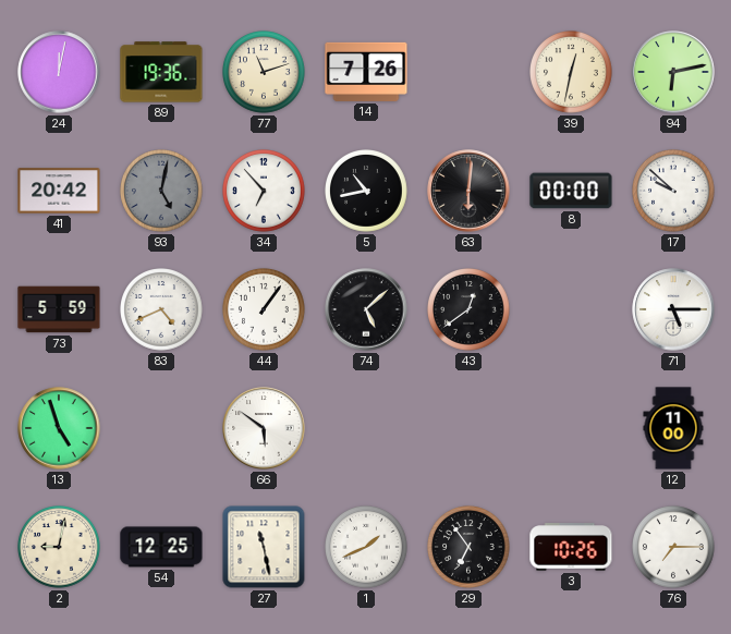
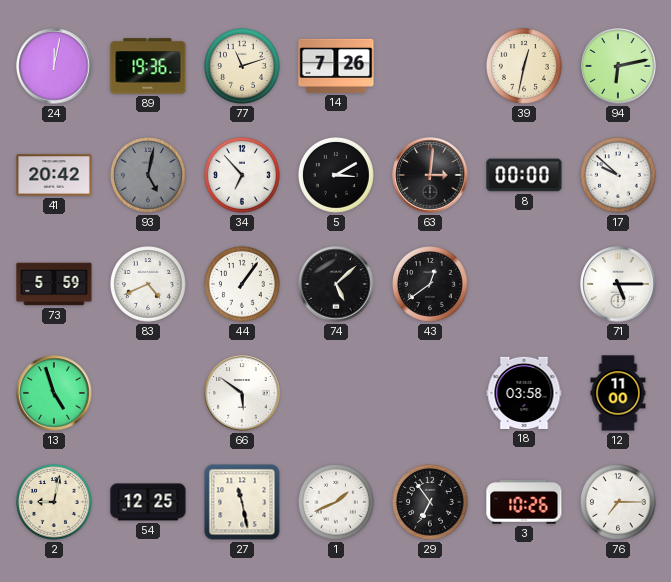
5: 10:43 -> 3:10 (337, 176)
63: 6:01 -> 3:01 (430, 175)
18: none -> 03:58 (524, 393)
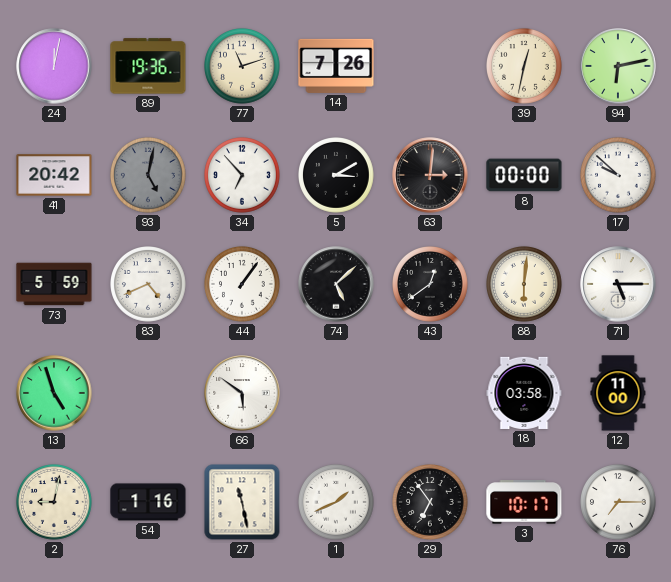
88: none -> 6:01 (525, 285)
54: 12:25 -> 1:16 (148, 502)
3: 10:26 -> 10:17 (524, 502)
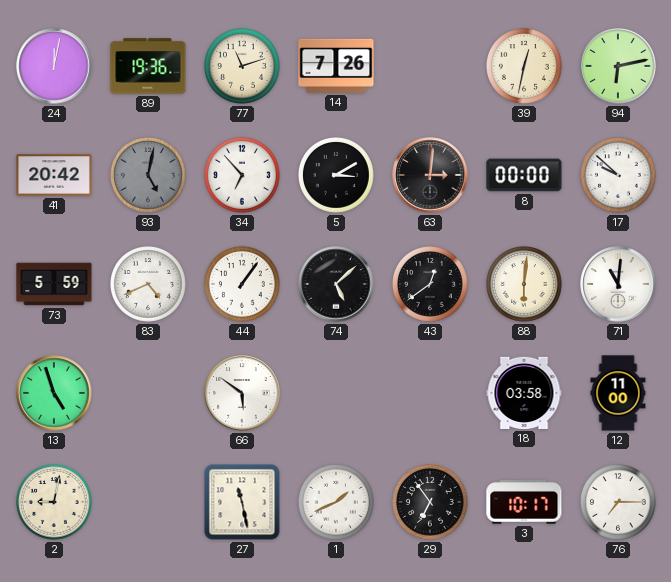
71: 5:15 -> 11:01 (618, 284)
54: 1:16 -> none (148, 502)
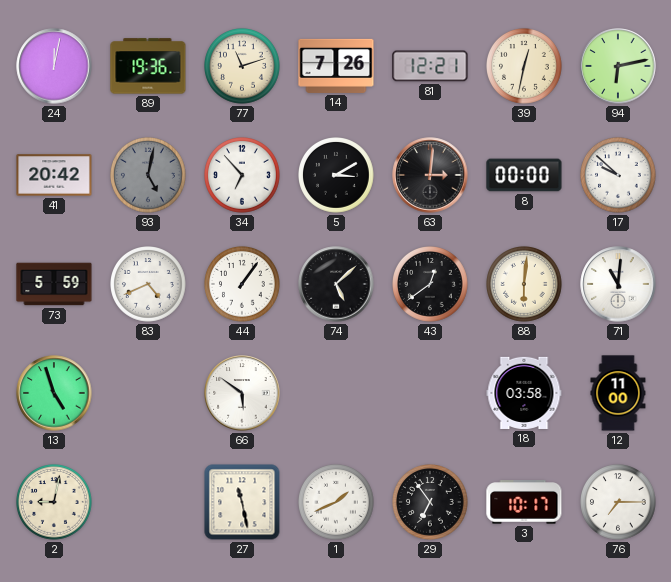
81: none -> 12:21 (430, 66)
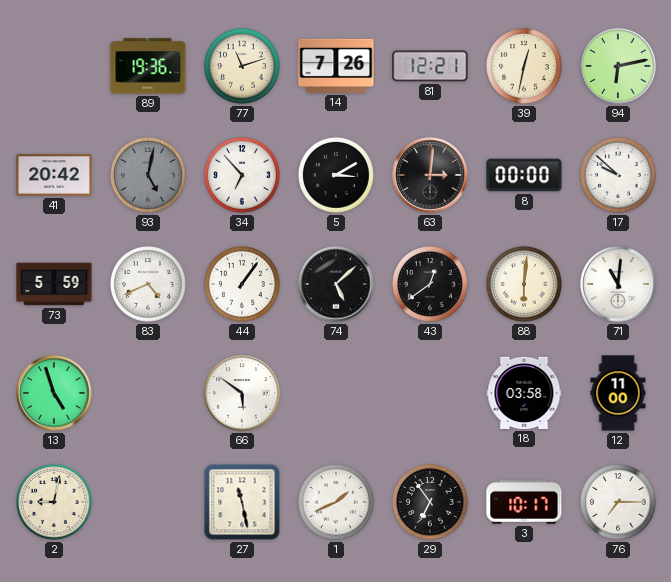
24: 12:02 -> none (54, 66)
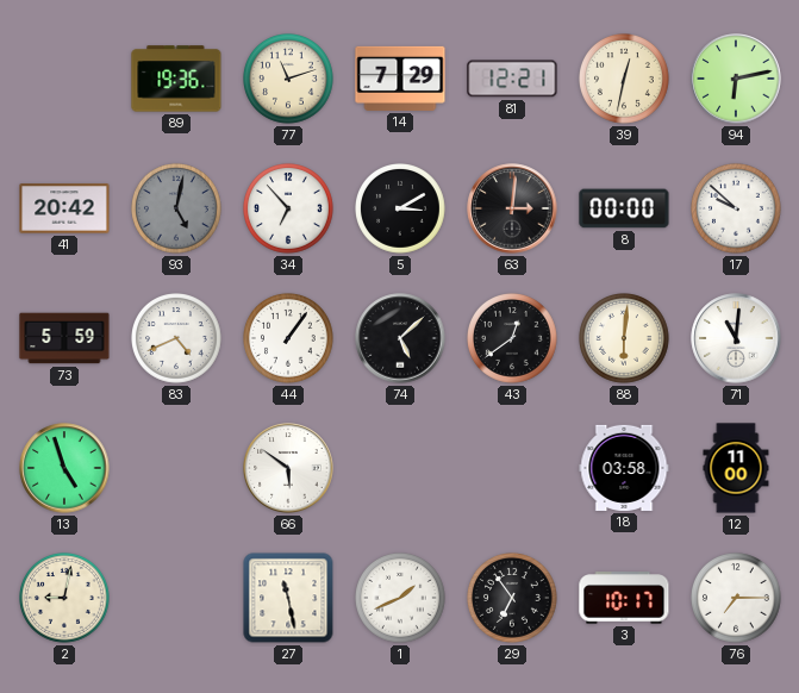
14: 7:26 -> 7:29 (400, 79)
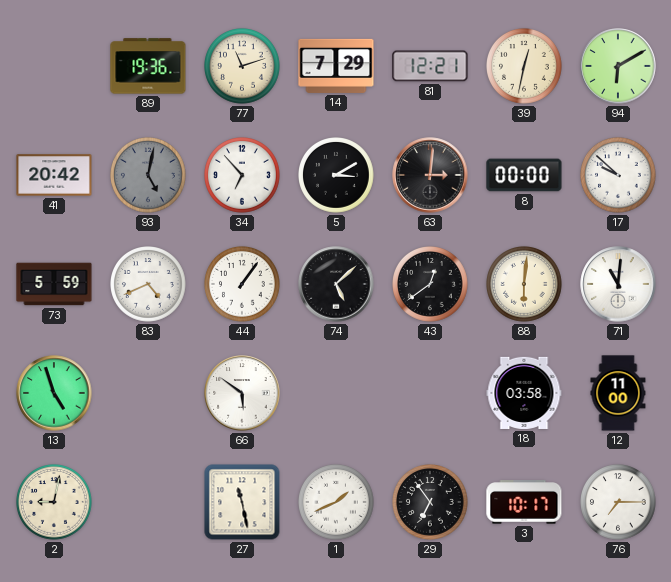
94: 6:13 -> 6:10 (618, 66)
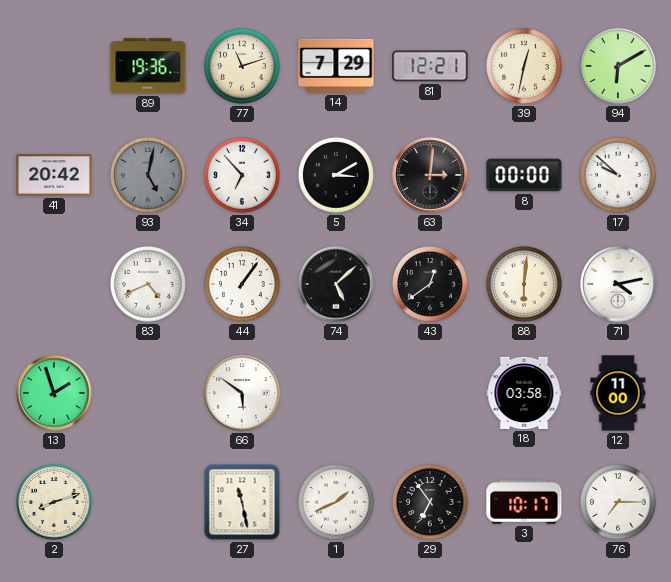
73: 5:59 -> none (54, 284)
71: 11:01 -> 4:13 (618, 284)
13: 4:57 -> 1:57 (54, 393)
2: 9:02 -> 8:12 (55, 503)
